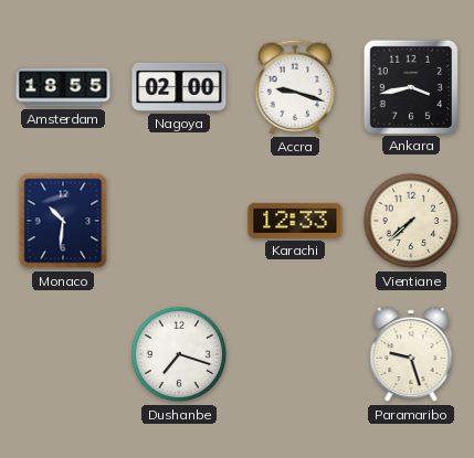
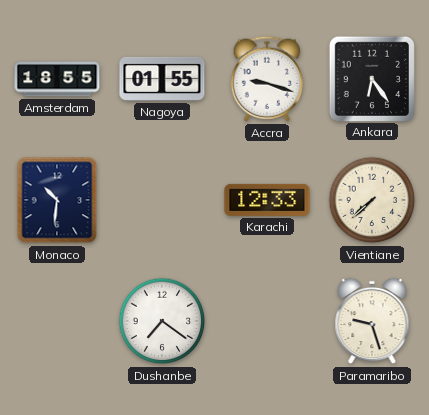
Nagoya: 02:00 -> 01:55 (162, 79)
Ankara: 3:43 -> 6:24 (371, 78)
Dushanbe: 7:18 -> 7:21 (162, 321)
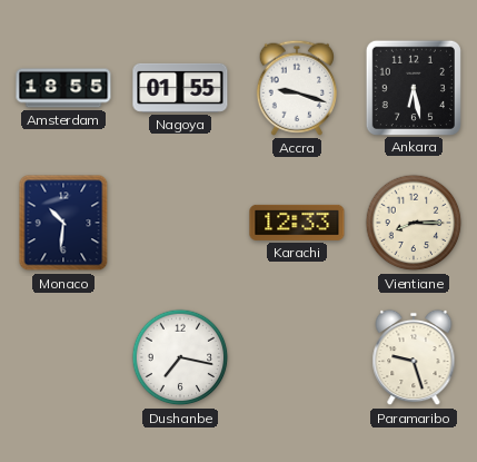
Ankara: 6:24 -> 6:28 (413, 87)
Vientiane: 7:38 -> 8:15 (414, 223)
Dushanbe: 7:21 -> 7:17 (180, 357)
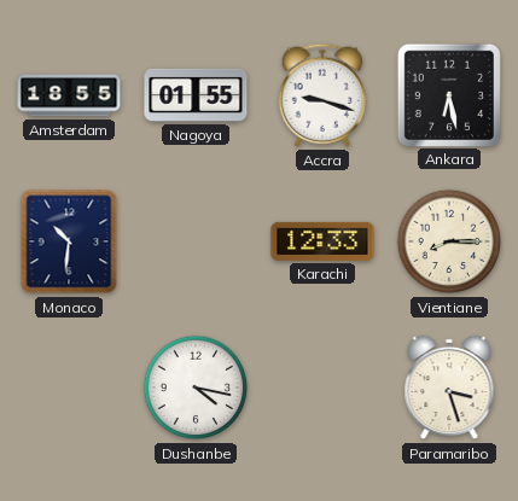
Dushanbe: 7:17 -> 4:17 (196, 388)
Paramaribo: 9:27 -> 3:27 (449, 388)
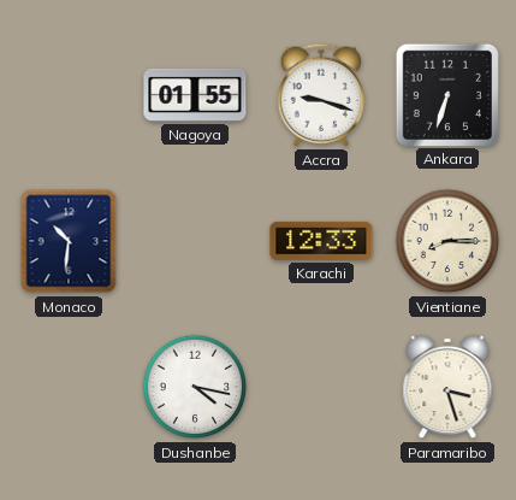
Amsterdam: 18:55 -> none (69, 95)
Ankara: 6:28 -> 6:33 (446, 94)
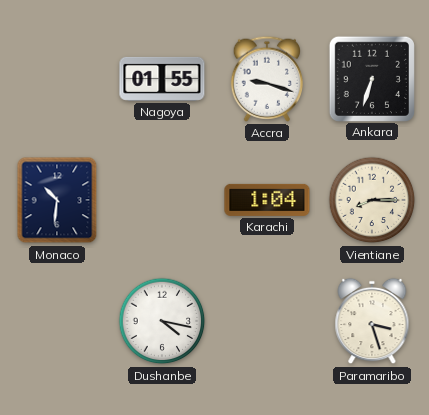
Karachi: 12:33 -> 1:04 (267, 200)
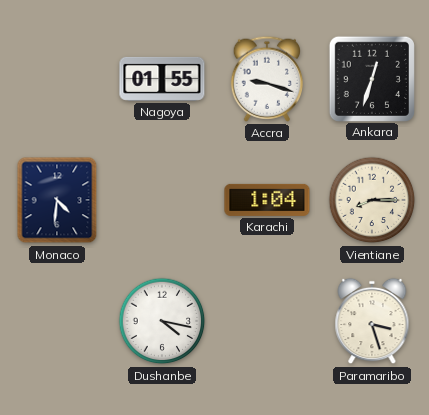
Ankara: 6:33 -> 12:33 (371, 78)
Monaco: 10:31 -> 4:31 (57, 200)
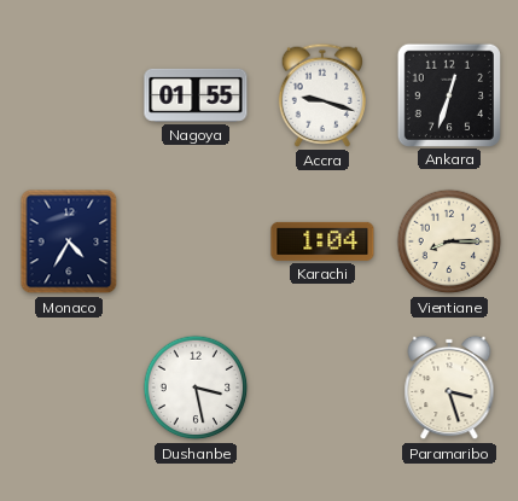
Monaco: 4:31 -> 4:35 (69, 241)
Dushanbe: 4:17 -> 3:28 (196, 388)
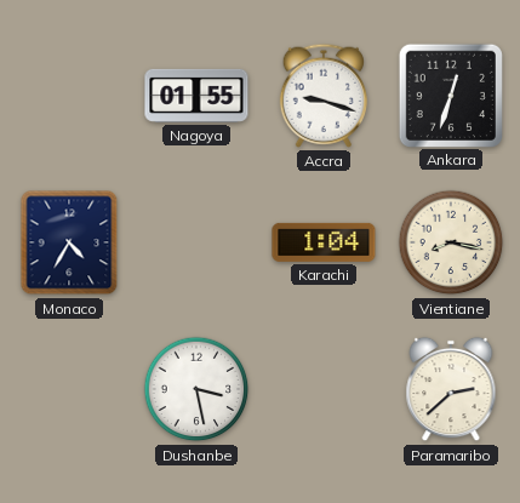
Vientiane: 8:15 -> 8:17 (451, 242)
Paramaribo: 3:27 -> 2:38 (451, 389)
